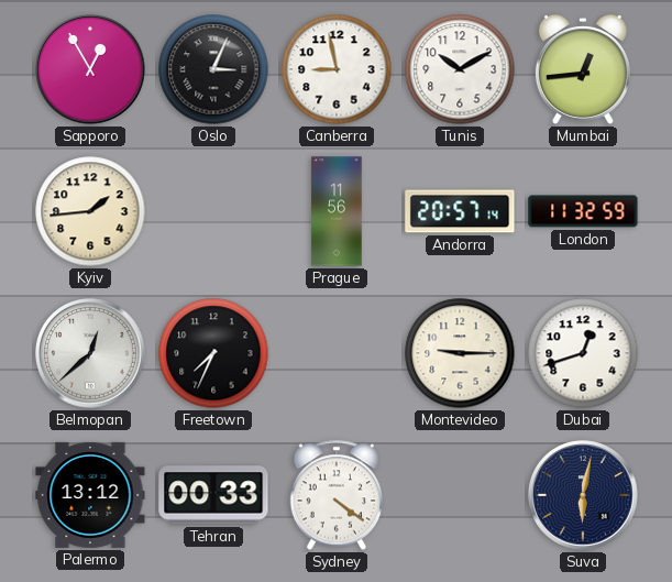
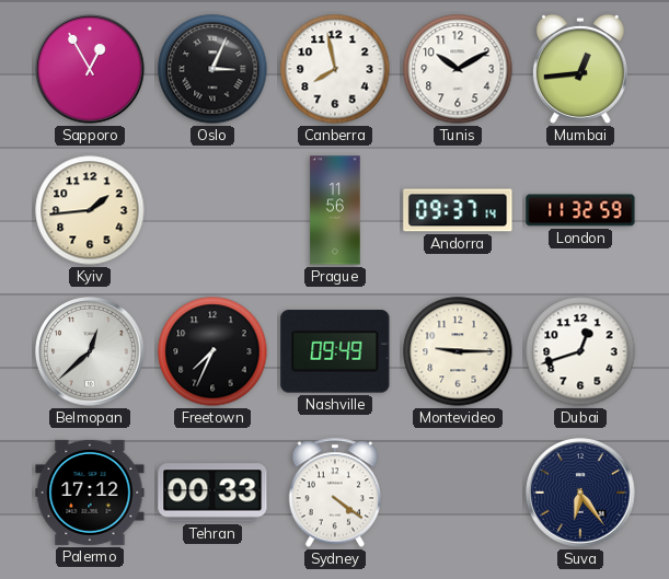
Canberra: 8:58 -> 7:58 (335, 69)
Andorra: 20:57 -> 09:37 (458, 210)
Nashville: none -> 09:49 (335, 351)
Palermo: 13:12 -> 17:12 (90, 493)
Suva: 6:02 -> 6:24 (580, 493)
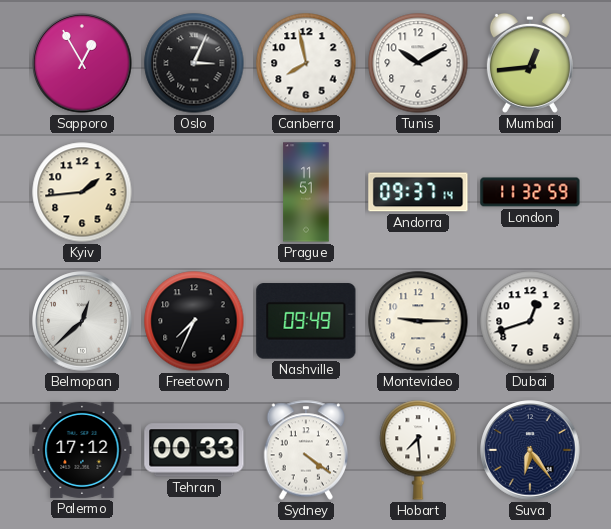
Prague: 11:56 -> 11:51 (306, 192)
Hobart: none -> 7:29 (418, 450)
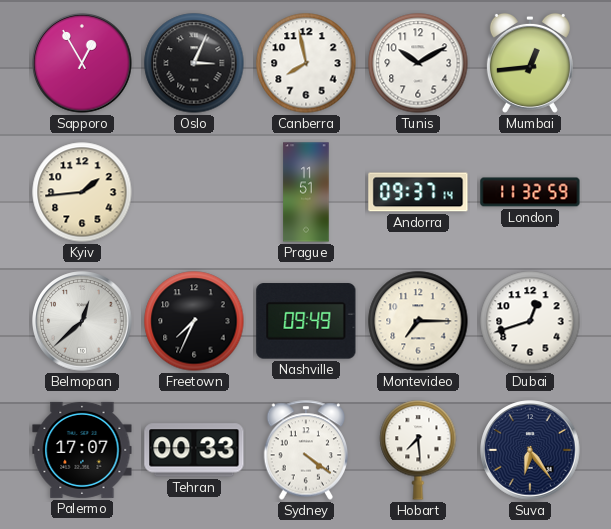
Montevideo: 9:15 -> 7:15 (418, 321)
Palermo: 17:12 -> 17:07 (82, 450)
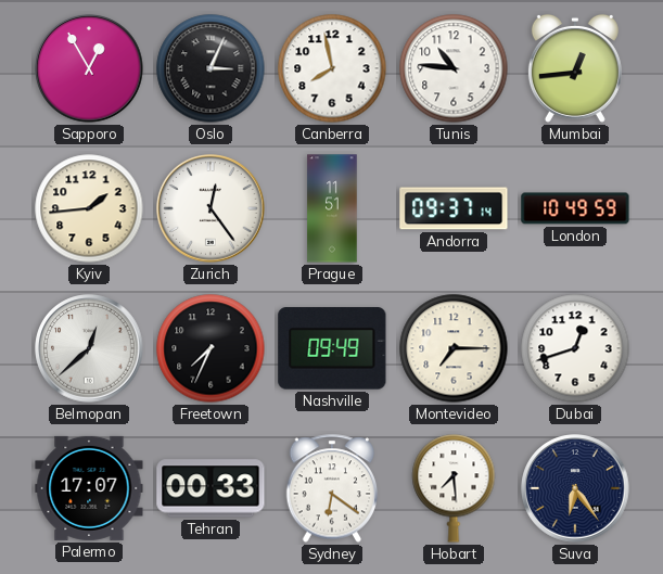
Tunis: 10:10 -> 10:46 (454, 68)
Zurich: none -> 12:24 (211, 208)
London: 11:32 -> 10:49 (575, 208)
Sydney: 4:21 -> 6:21 (332, 488)
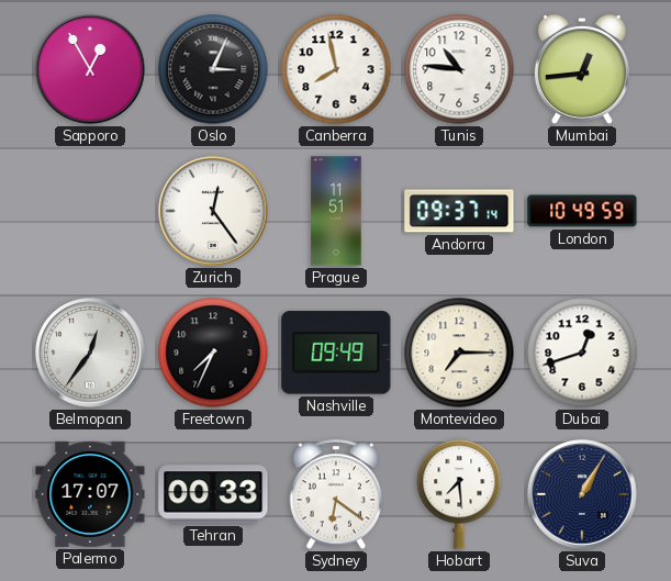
Kyiv: 1:44 -> none (89, 208)
Belmopan: 12:38 -> 12:36 (90, 353)
Suva: 6:24 -> 1:05 (582, 494)
